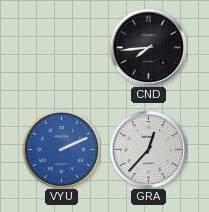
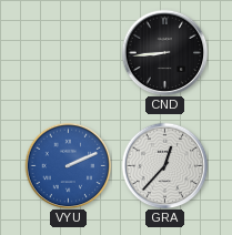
CND: 7:44 -> 8:44 (164, 52)
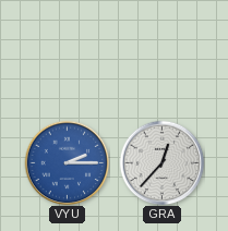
CND: 8:44 -> none (164, 52)
VYU: 2:11 -> 2:15 (67, 162)
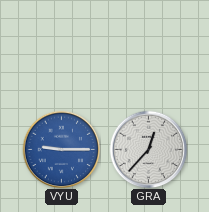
VYU: 2:15 -> 9:15 (61, 149)
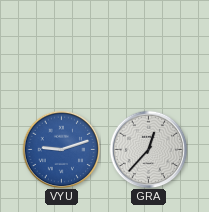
VYU: 9:15 -> 9:12 (61, 149)
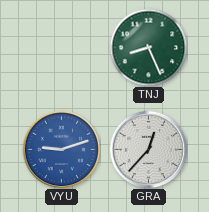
TNJ: none -> 8:26 (148, 47)
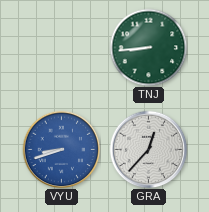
TNJ: 8:26 -> 8:44 (148, 47)
VYU: 9:12 -> 8:42 (61, 149)
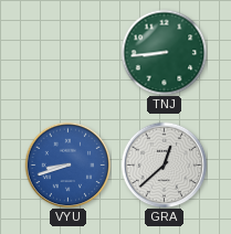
GRA: 12:37 -> 12:38 (164, 164)
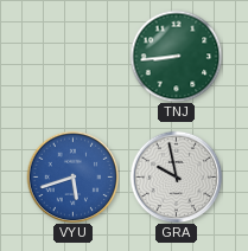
VYU: 8:42 -> 5:42 (72, 176)
GRA: 12:38 -> 9:58 (176, 176)
